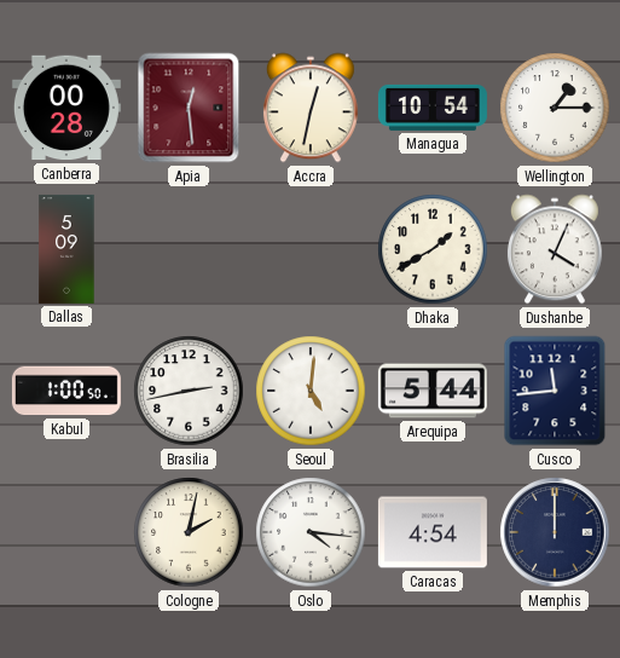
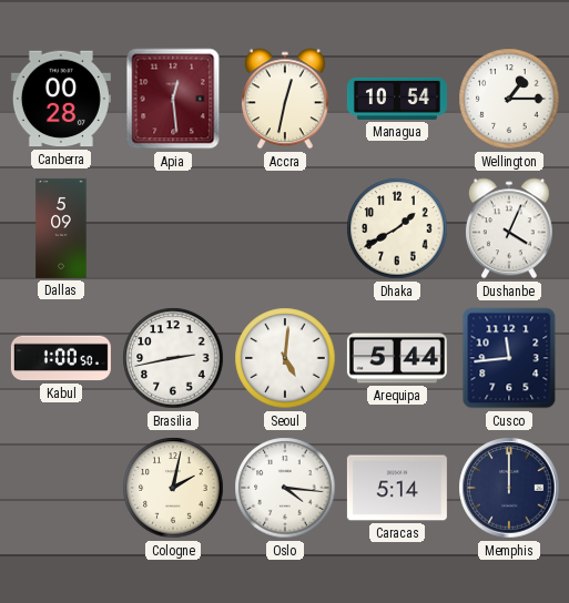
Caracas: 4:54 -> 5:14 (397, 488)
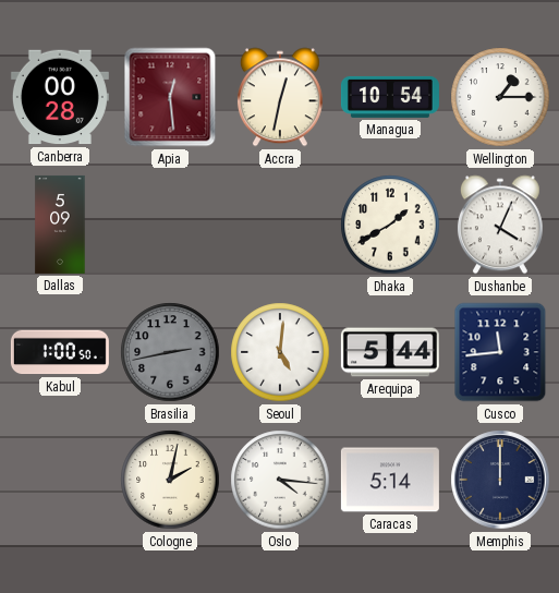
Brasilia dial: white -> grey (170, 352)
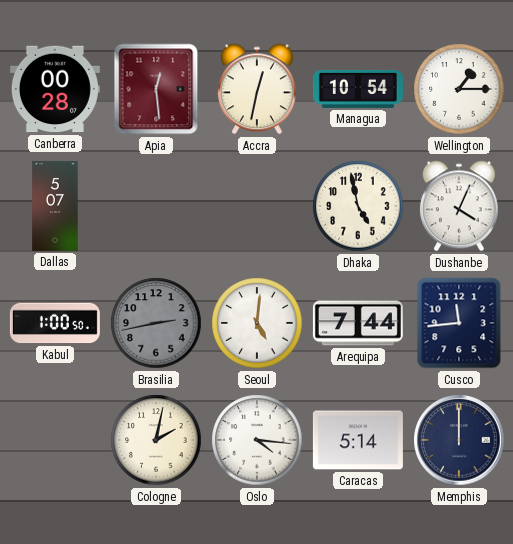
Dallas: 5:09 -> 5:07 (55, 206)
Dhaka: 1:40 -> 4:58 (358, 206)
Arequipa: 5:44 -> 7:44 (358, 323)
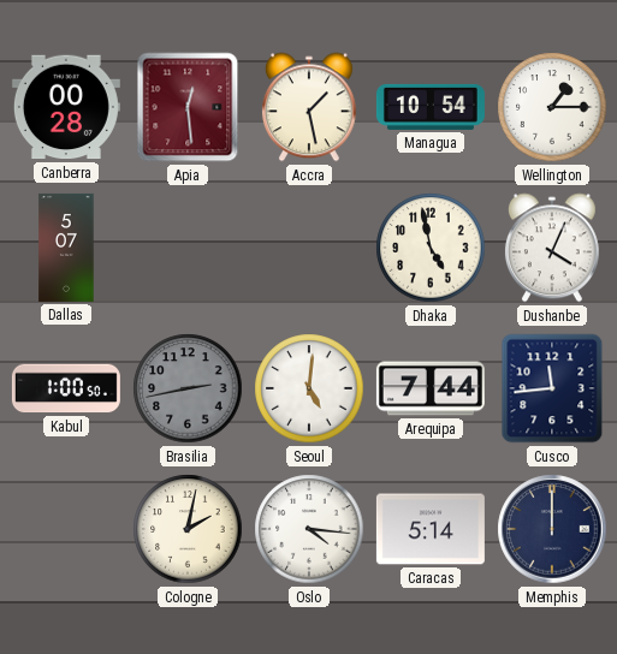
Accra: 12:32 -> 1:28 (309, 107)
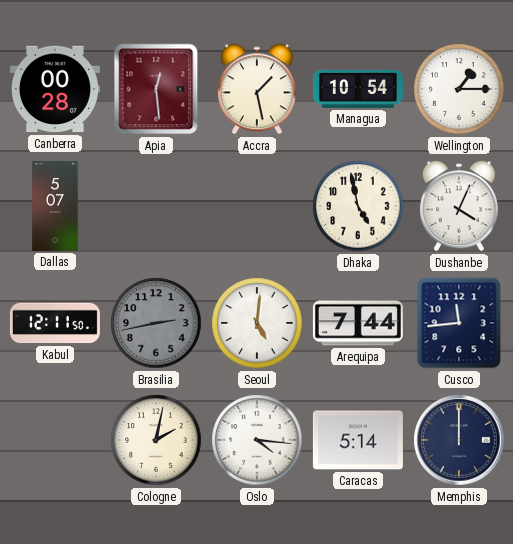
Kabul: 1:00 -> 12:11 (55, 323)
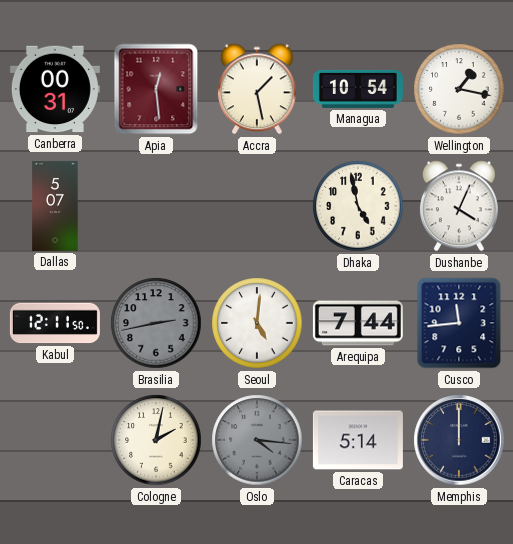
Canberra: 00:28 -> 00:31 (55, 89)
Wellington: 1:15 -> 1:17 (459, 89)
Oslo dial: white -> grey (257, 440)
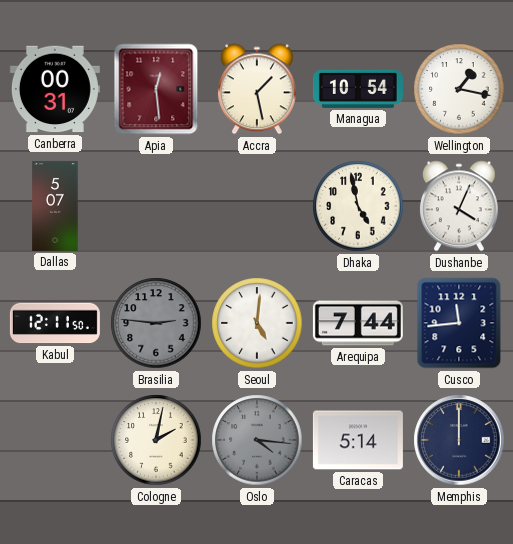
Brasilia: 2:43 -> 2:46 (156, 323)
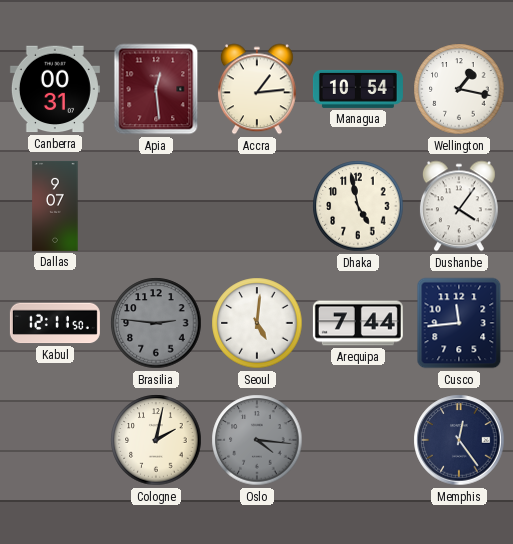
Accra: 1:28 -> 1:14 (257, 89)
Dallas: 5:07 -> 9:07 (55, 206)
Dushanbe: 4:04 -> 4:06 (459, 206)
Caracas: 5:14 -> none (358, 440)
Memphis: 12:00 -> 12:24 (459, 440)
